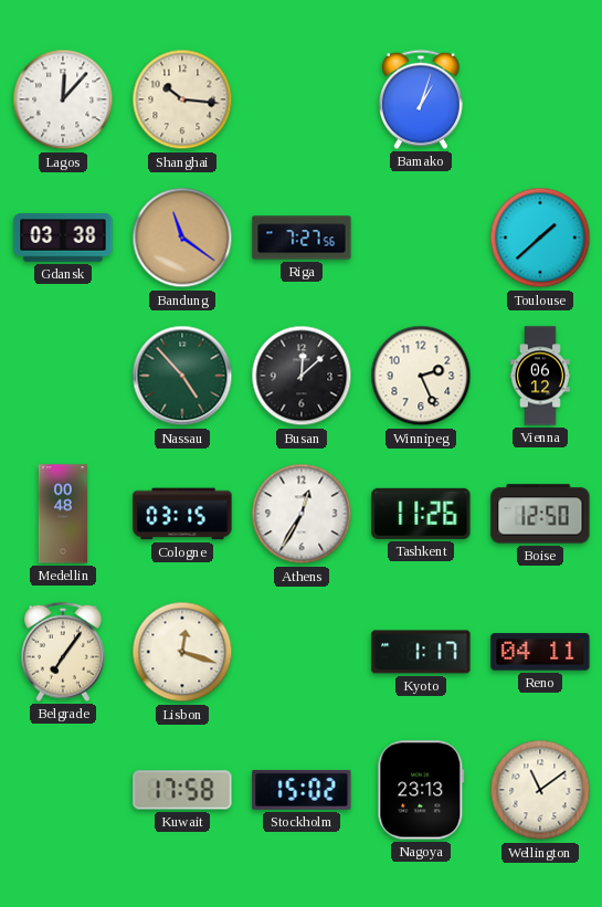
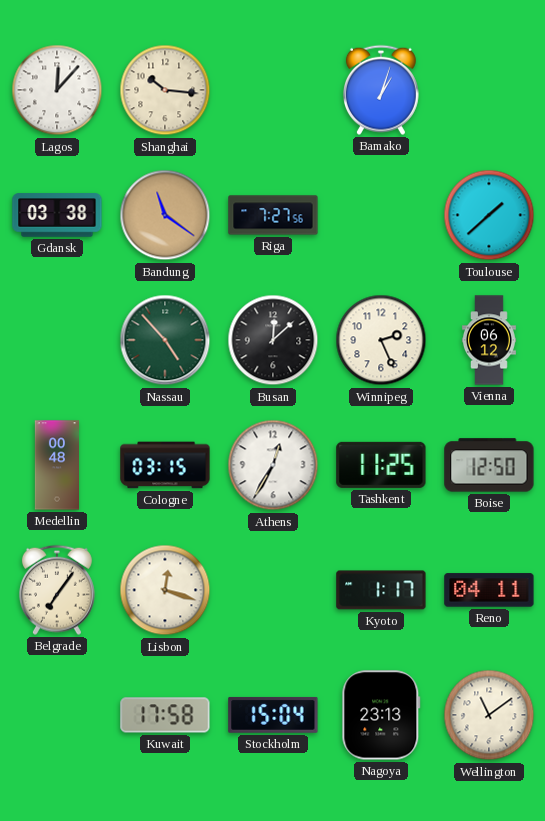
Tashkent: 11:26 -> 11:25 (381, 465)
Stockholm: 15:02 -> 15:04 (273, 715)
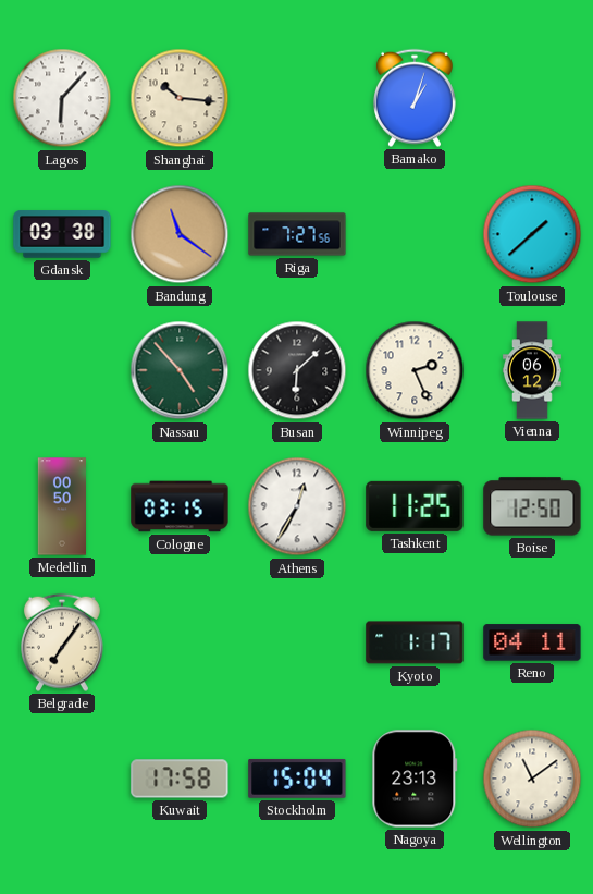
Lagos: 12:07 -> 6:07 (62, 98)
Busan: 12:08 -> 6:08 (297, 370)
Medellin: 00:48 -> 00:50 (61, 506)
Lisbon: 12:18 -> none (165, 590)
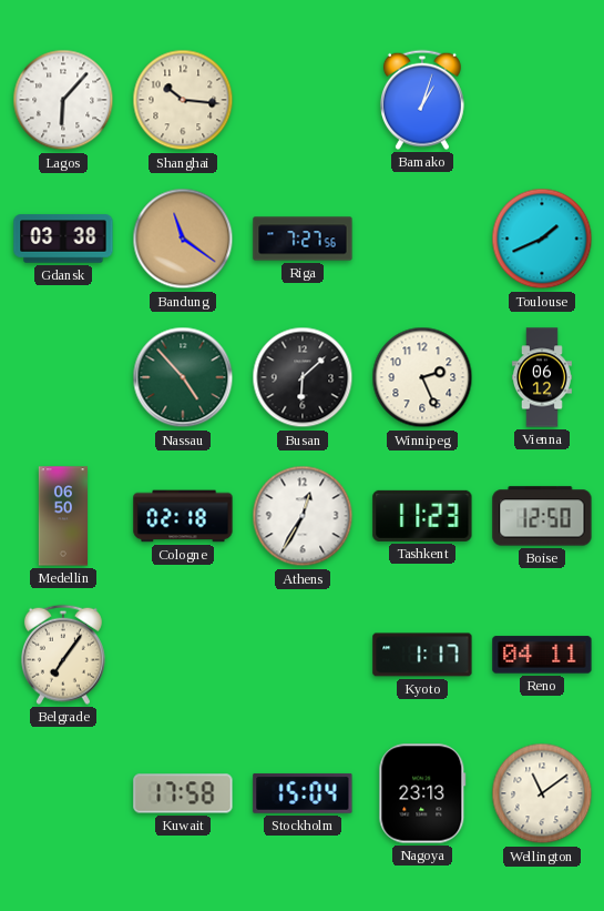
Toulouse: 1:38 -> 1:41 (542, 239)
Medellin: 00:50 -> 06:50 (62, 516)
Cologne: 03:15 -> 02:18 (183, 516)
Tashkent: 11:25 -> 11:23 (422, 516)
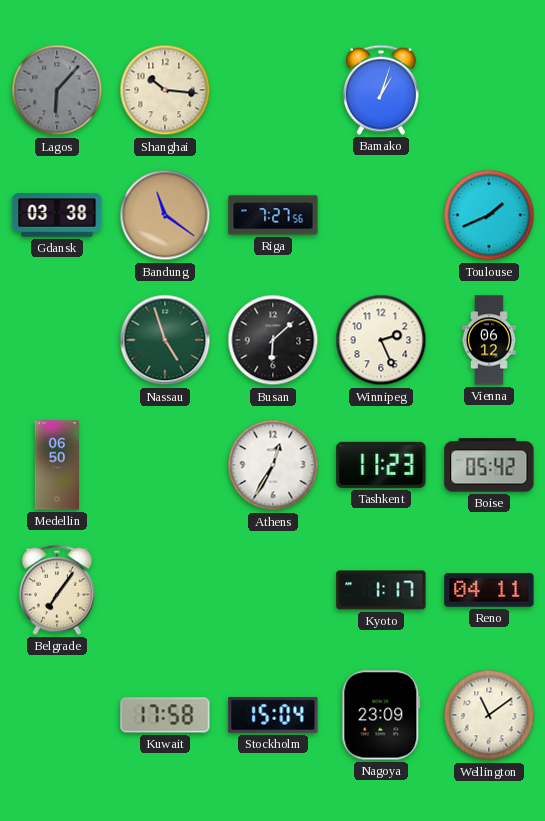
Lagos dial: white -> grey (57, 90)
Nassau: 4:53 -> 4:57 (165, 340)
Cologne: 02:18 -> none (183, 516)
Boise: 12:50 -> 05:42 (489, 465)
Nagoya: 23:13 -> 23:09 (381, 715)
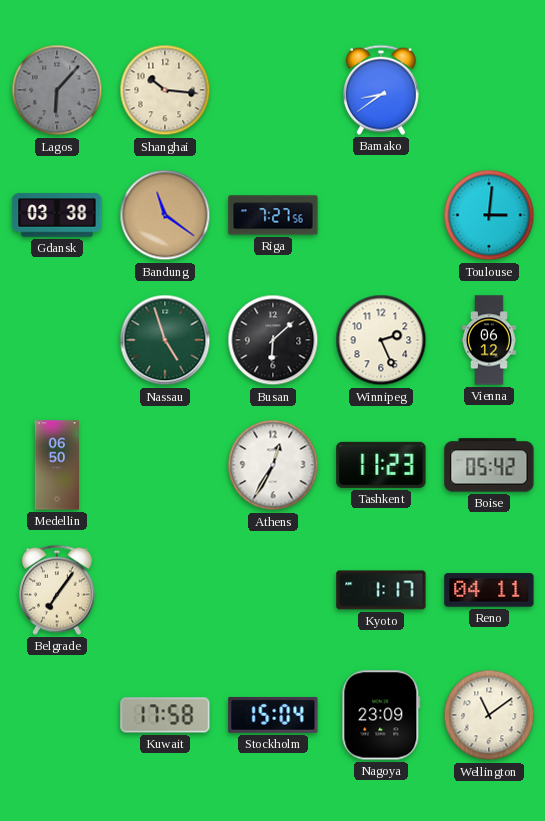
Bamako: 1:03 -> 8:39 (381, 90)
Toulouse: 1:41 -> 3:01 (489, 215)
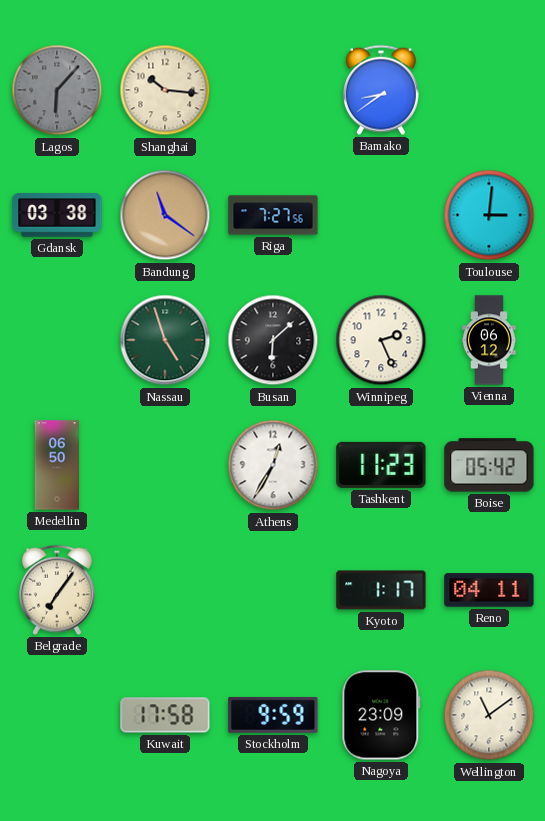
Stockholm: 15:04 -> 9:59 (273, 715)
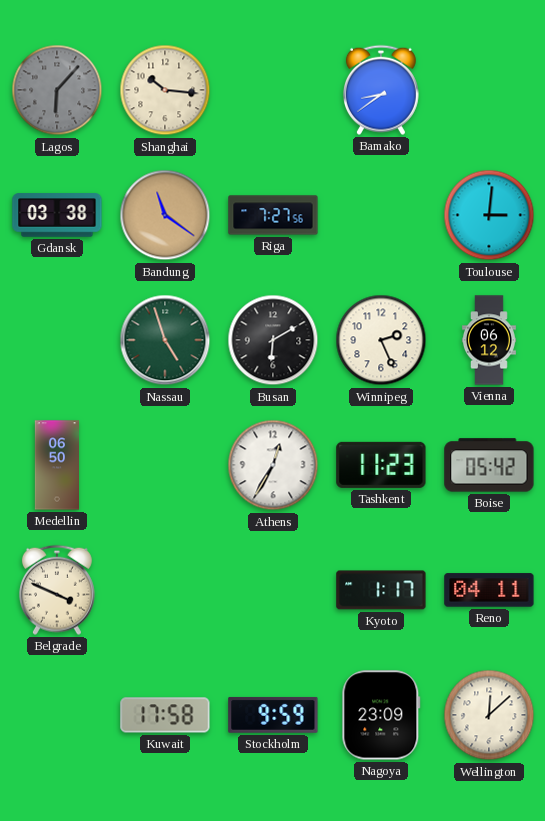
Busan: 6:08 -> 6:10 (273, 340)
Belgrade: 7:06 -> 3:49 (57, 590)
Wellington: 11:09 -> 12:08 (489, 715)
